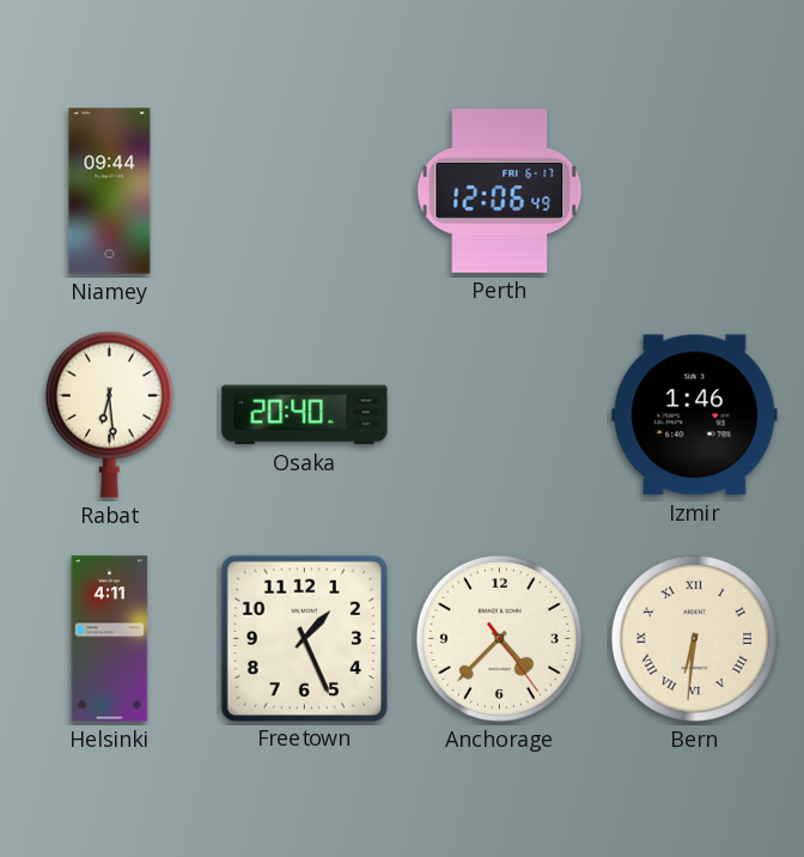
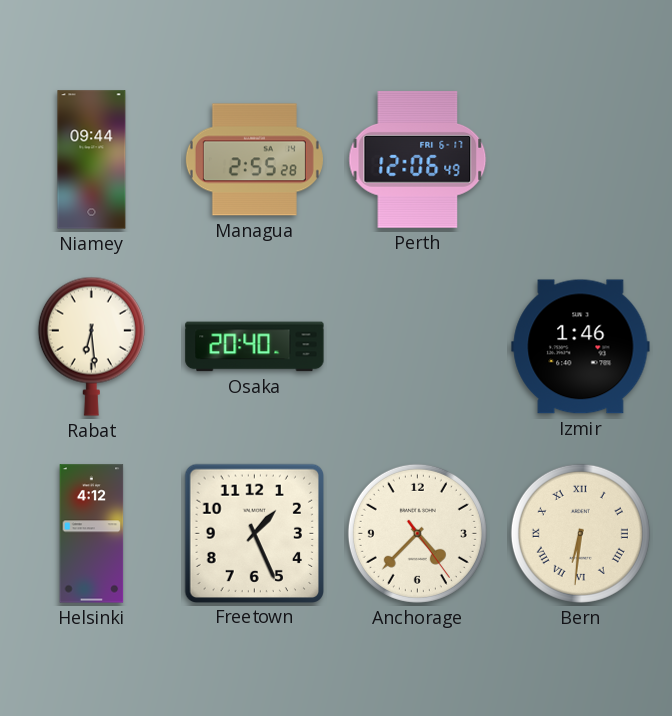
Managua: none -> 2:55 (254, 160)
Helsinki: 4:11 -> 4:12 (92, 534)
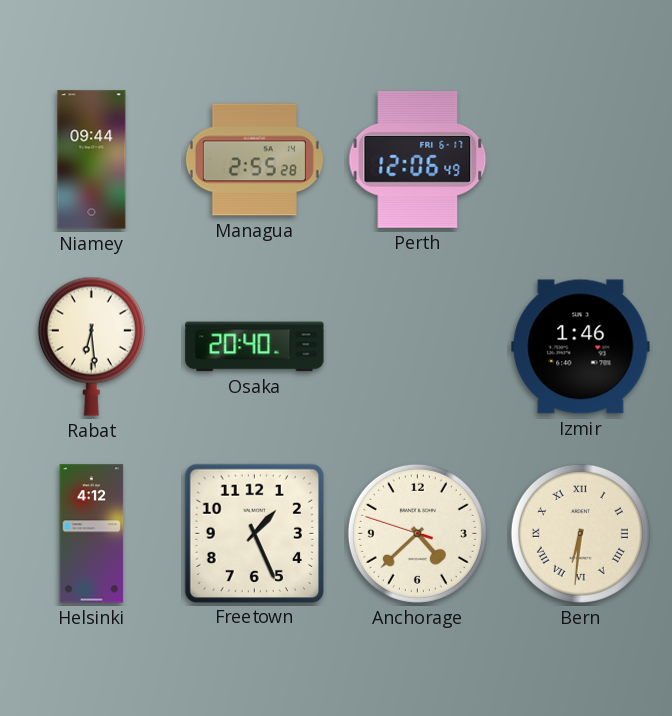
Anchorage: 4:37:24 -> 4:37:48 (417, 533)
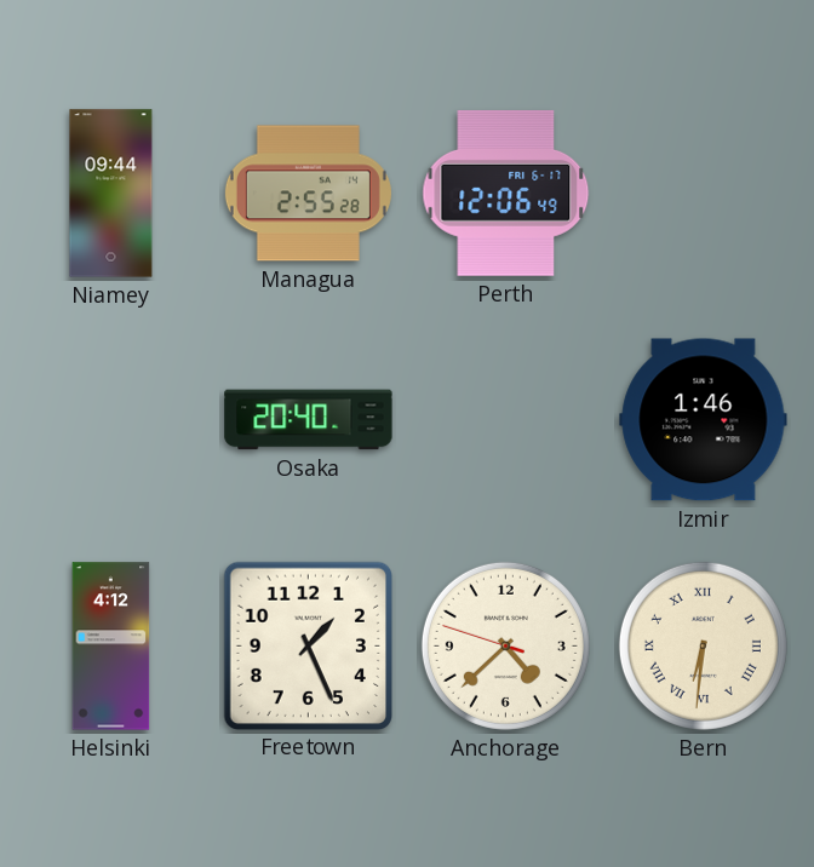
Rabat: 6:29 -> none (91, 346)
